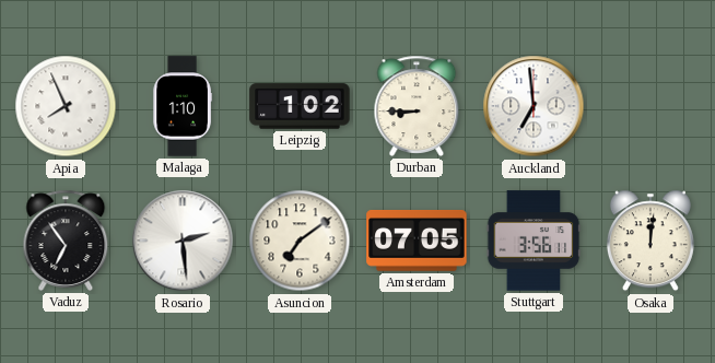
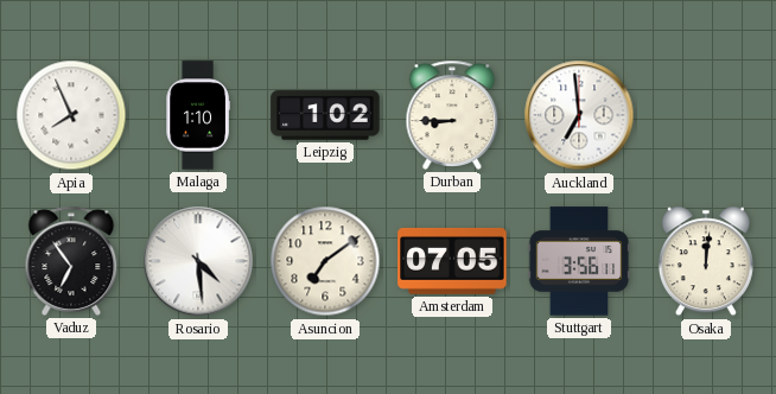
Rosario: 2:29 -> 4:29 (198, 261)
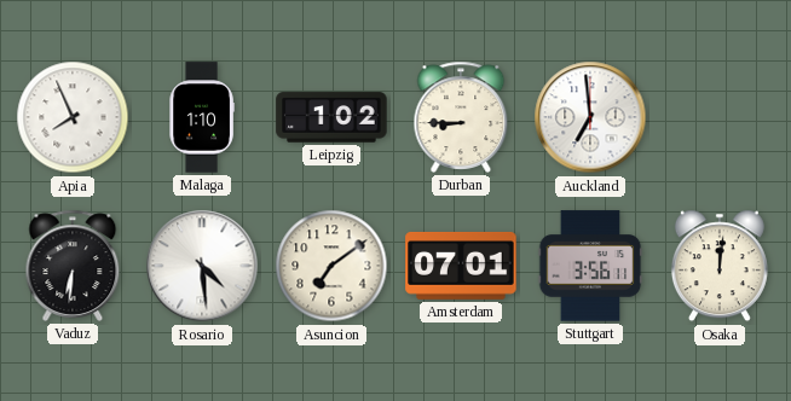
Vaduz: 6:54 -> 6:31 (73, 266)
Amsterdam: 07:05 -> 07:01 (461, 266)
